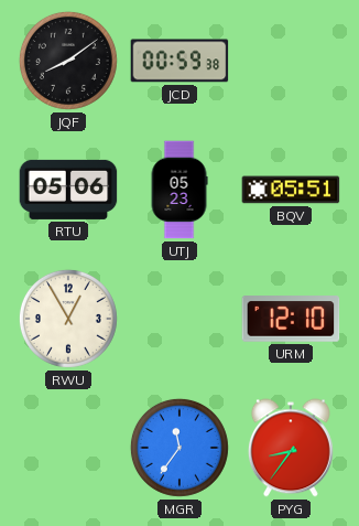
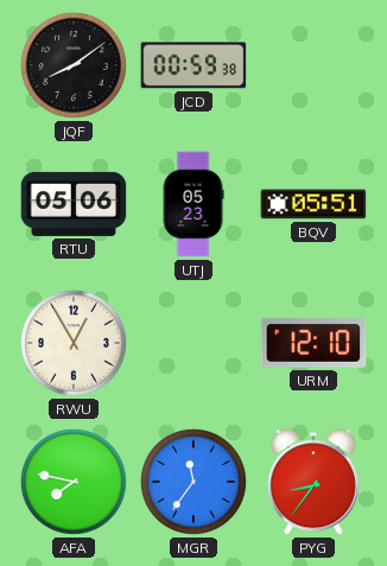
AFA: none -> 7:47 (74, 482)
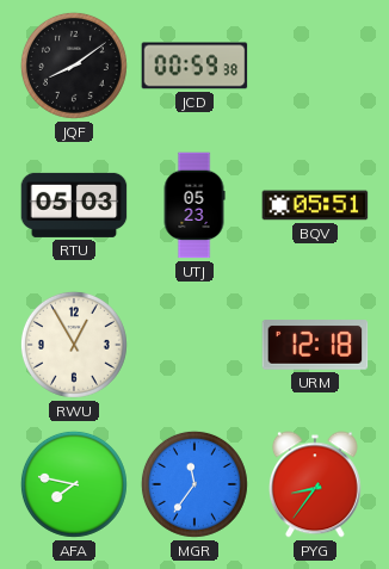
RTU: 05:06 -> 05:03 (74, 205)
URM: 12:10 -> 12:18 (315, 345)
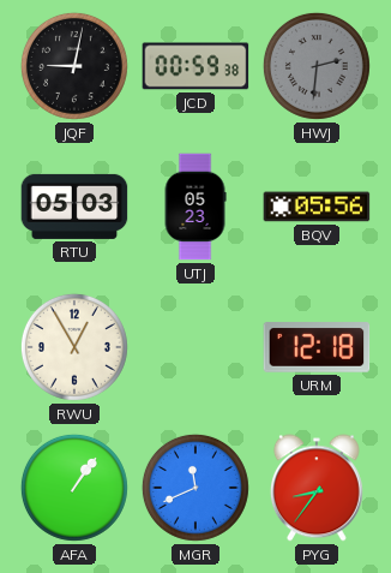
JQF: 8:09 -> 9:02 (74, 66)
HWJ: none -> 2:31 (317, 66)
BQV: 05:51 -> 05:56 (317, 207)
AFA: 7:47 -> 1:06 (74, 488)
MGR: 11:36 -> 11:41 (195, 488)
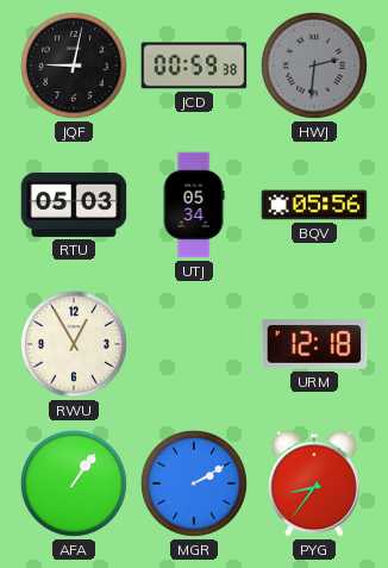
UTJ: 05:23 -> 05:34 (194, 205)
MGR: 11:41 -> 2:10 (194, 483)
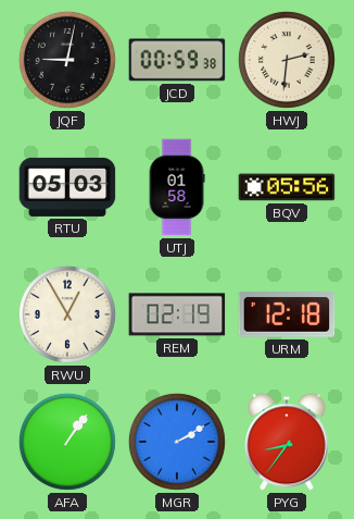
HWJ dial: grey -> cream (287, 60)
UTJ: 05:34 -> 01:58 (177, 187)
REM: none -> 02:19 (177, 314)
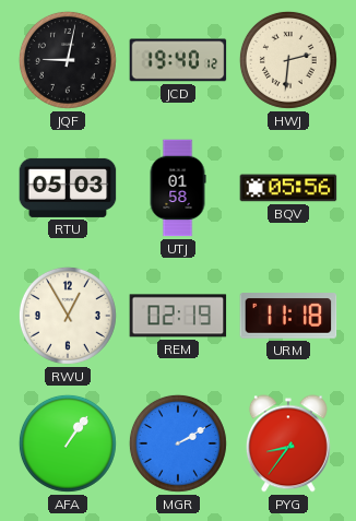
JCD: 00:59 -> 19:40 (178, 60)
URM: 12:18 -> 11:18 (288, 316)
